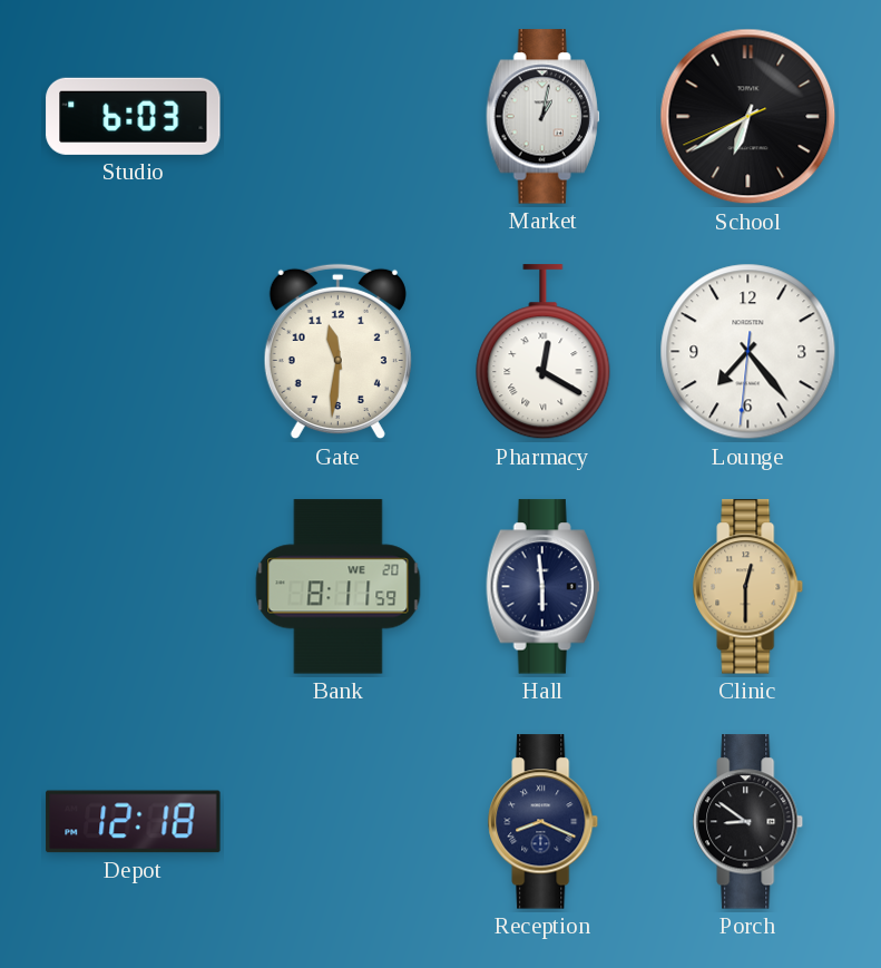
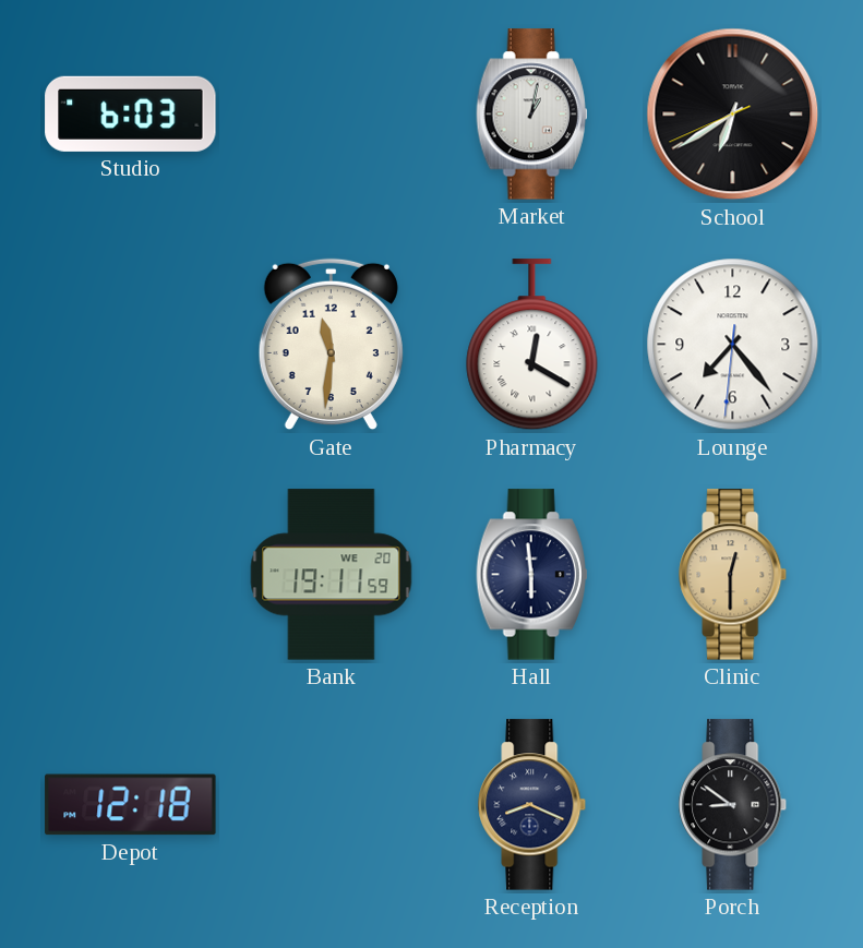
Bank: 8:11 -> 19:11 (332, 575)
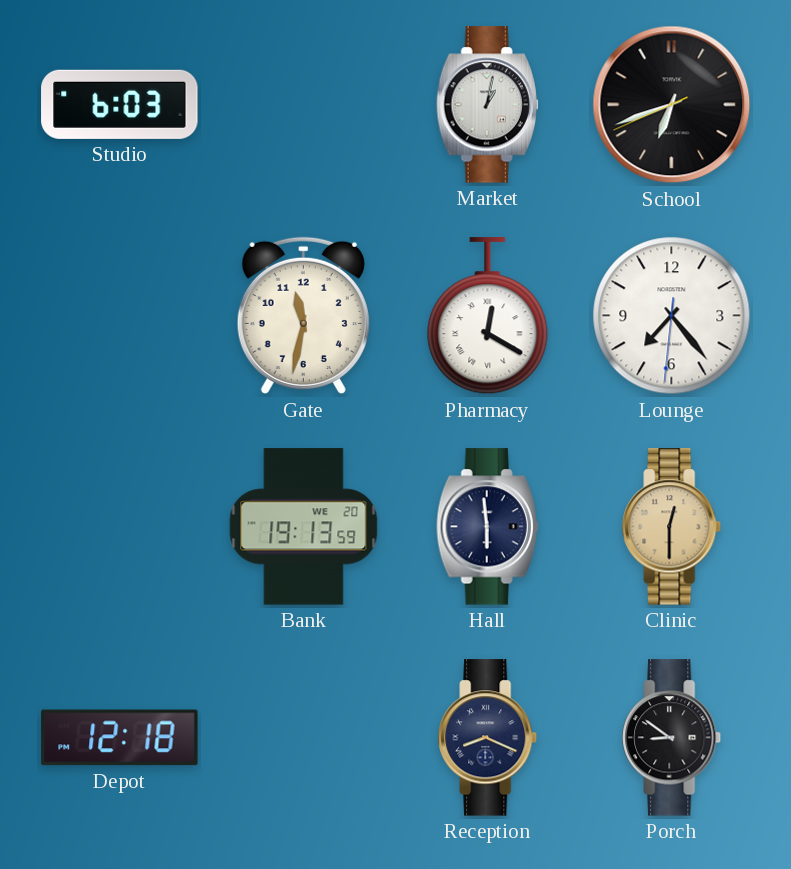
School: 6:39 -> 6:41 (672, 105)
Gate: 11:31 -> 11:32 (303, 316)
Bank: 19:11 -> 19:13 (304, 527)
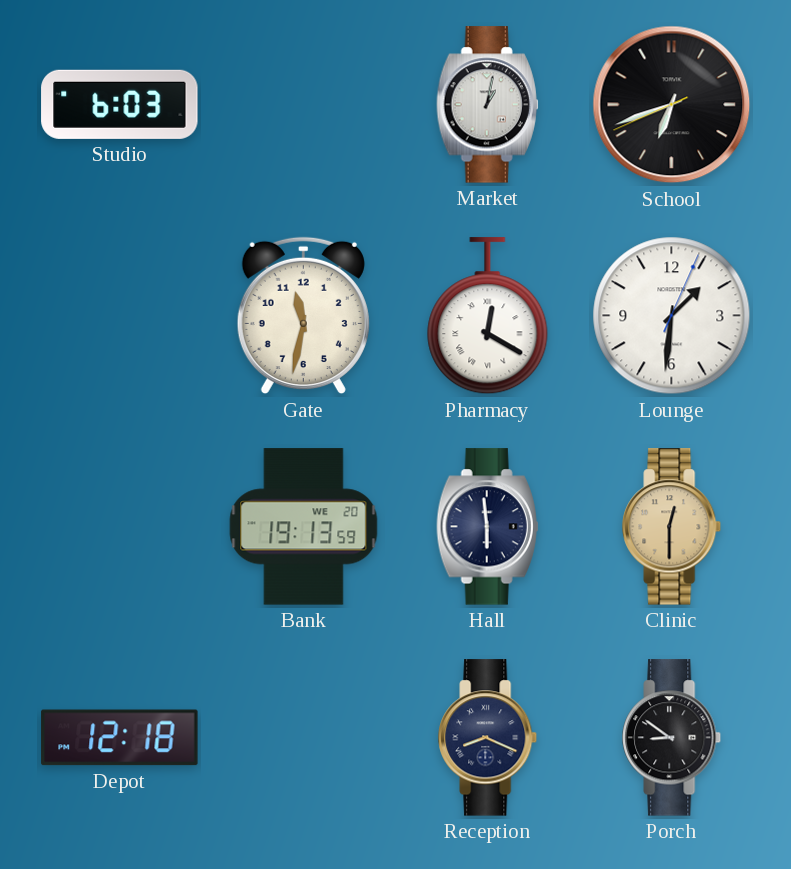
Lounge: 7:23 -> 1:31 (672, 316)
